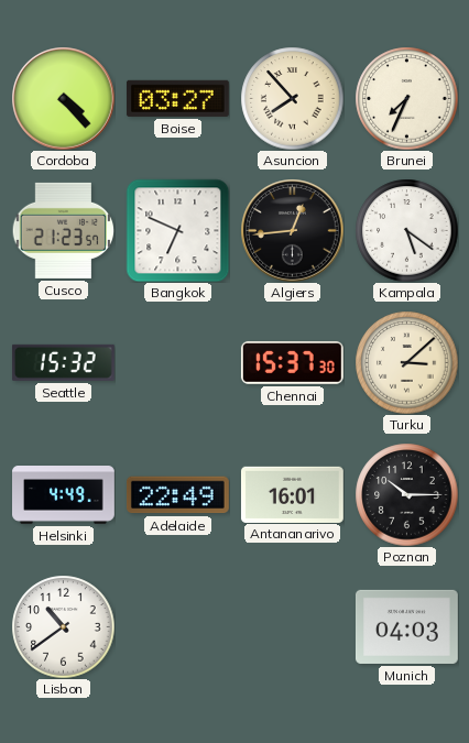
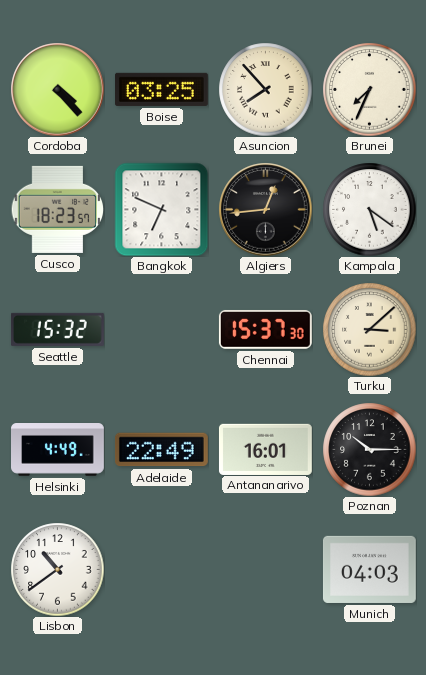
Boise: 03:27 -> 03:25 (161, 89)
Cusco: 21:23 -> 18:23 (57, 209)
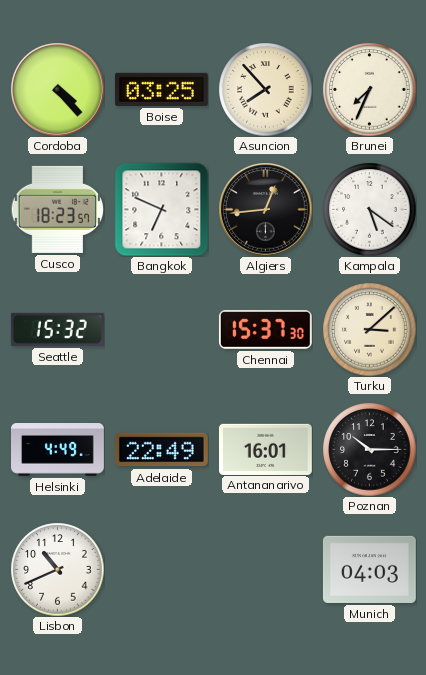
Lisbon: 10:39 -> 10:41 (57, 569)
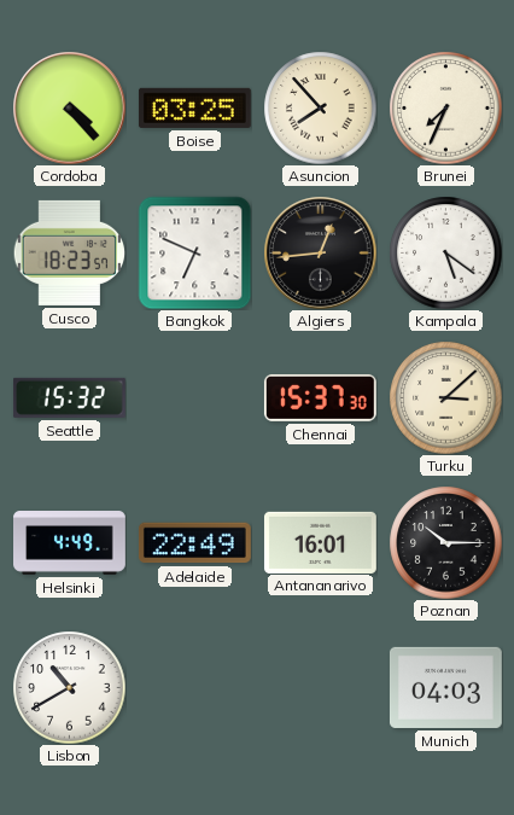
Lisbon: 10:41 -> 10:40 (69, 687)
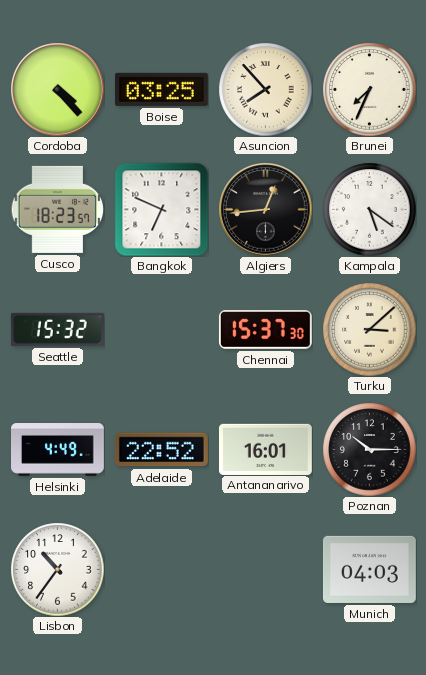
Adelaide: 22:49 -> 22:52 (161, 450)
Lisbon: 10:40 -> 10:36 (57, 569)
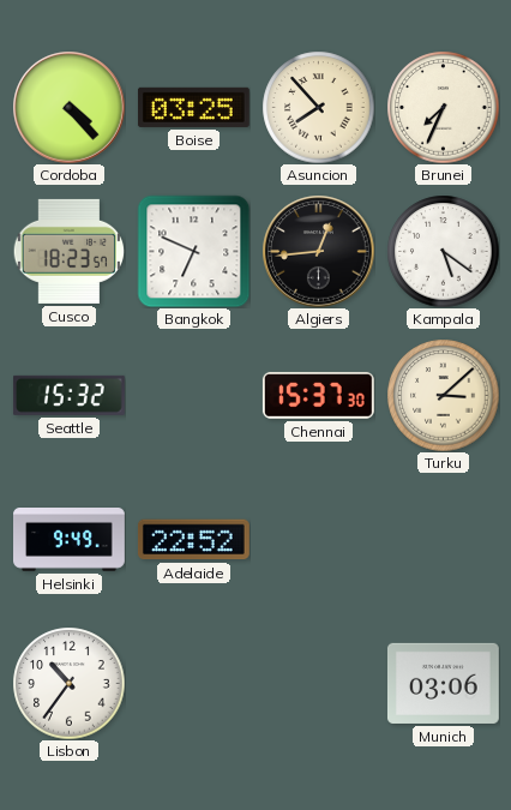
Helsinki: 4:49 -> 9:49 (70, 540)
Antananarivo: 16:01 -> none (265, 449)
Poznan: 10:15 -> none (369, 449)
Munich: 04:03 -> 03:06 (443, 683)
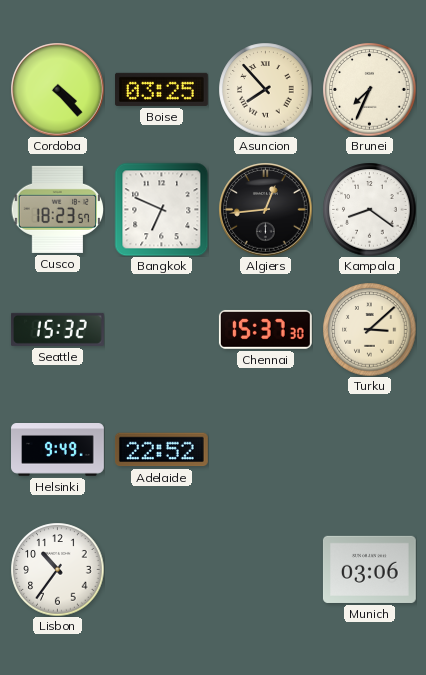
Kampala: 5:21 -> 8:21 (369, 209)
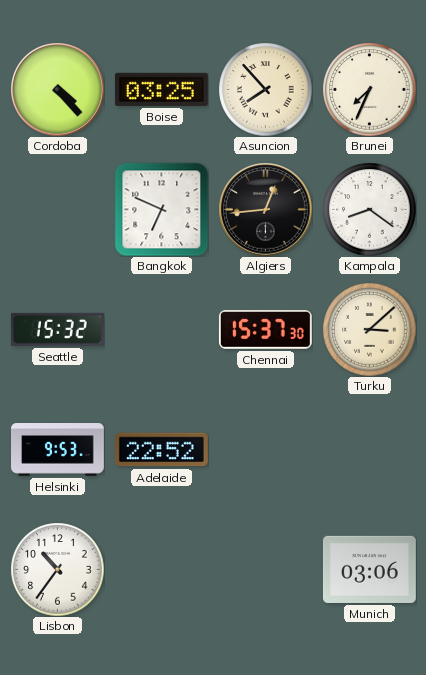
Cusco: 18:23 -> none (57, 209)
Helsinki: 9:49 -> 9:53 (58, 450)
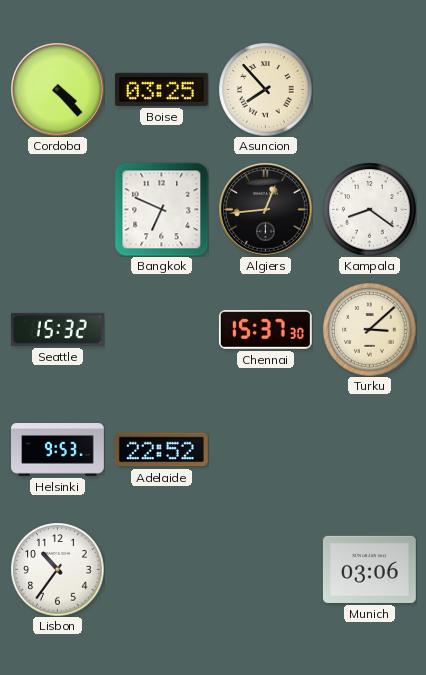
Brunei: 7:34 -> none (369, 89)
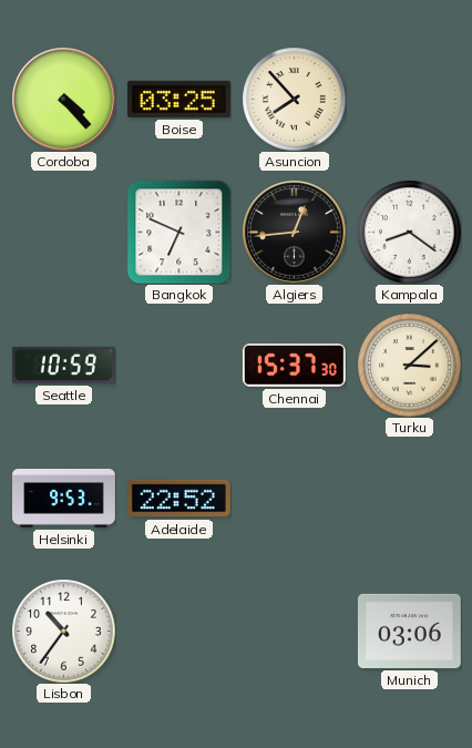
Seattle: 15:32 -> 10:59 (63, 365)
